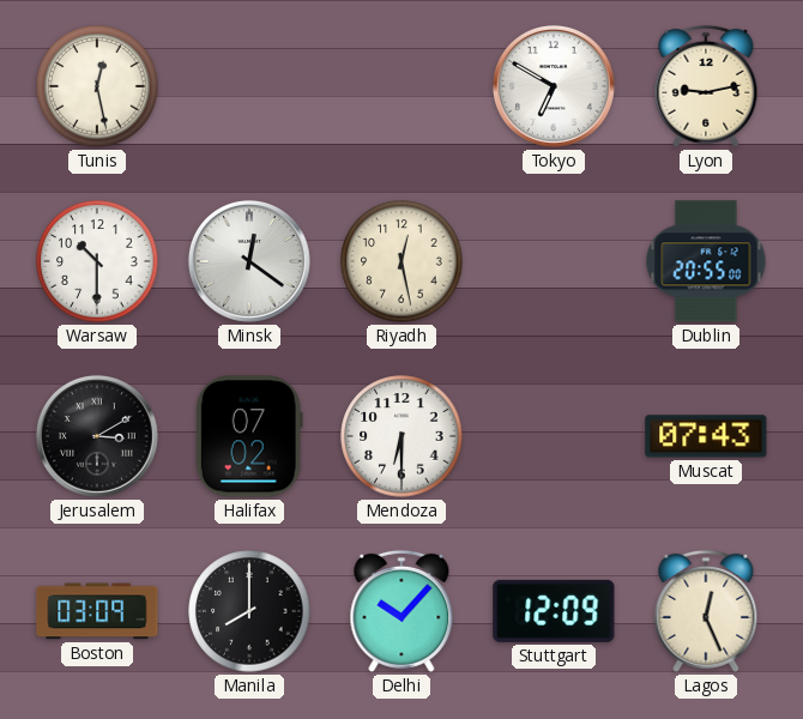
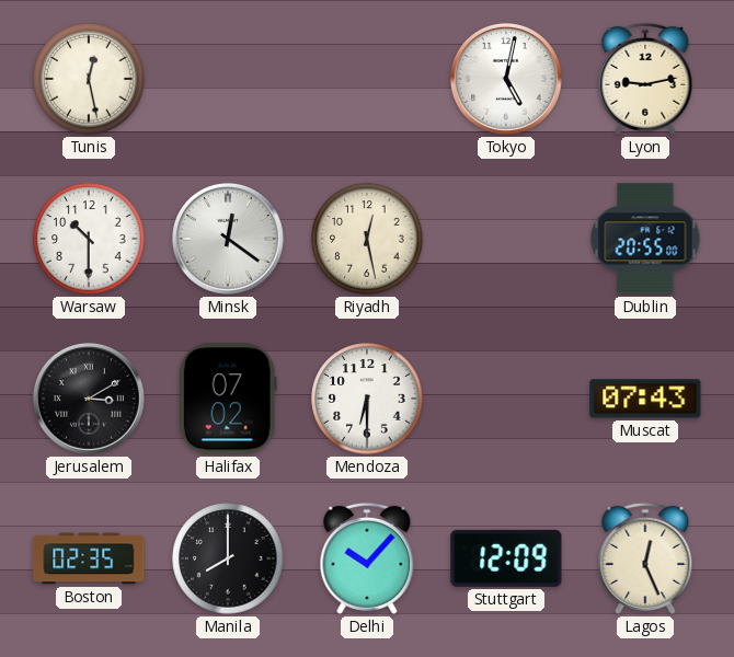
Tokyo: 6:50 -> 5:02 (506, 79)
Boston: 03:09 -> 02:35 (89, 558)
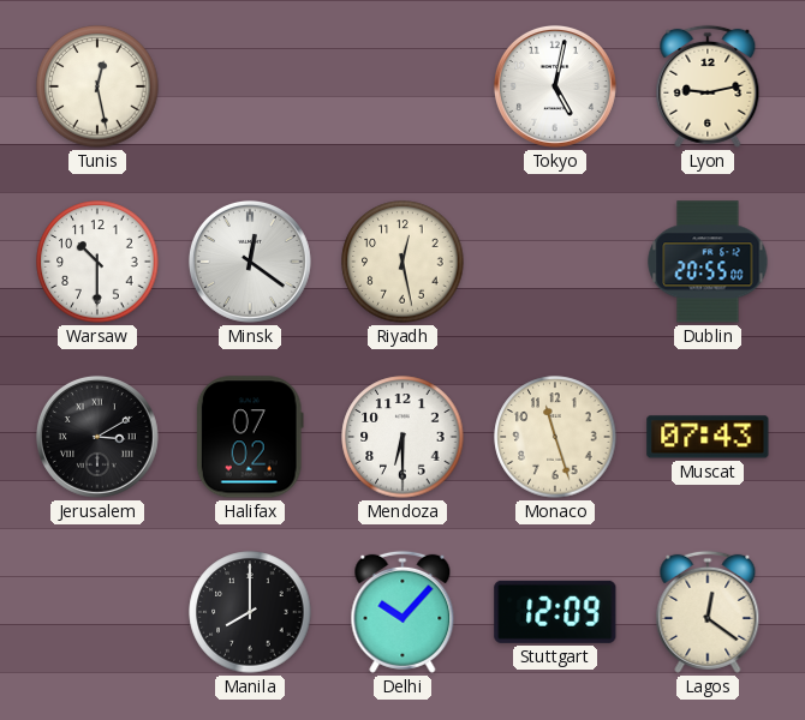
Monaco: none -> 11:27 (555, 437)
Boston: 02:35 -> none (89, 558)
Lagos: 12:26 -> 12:21 (708, 612)
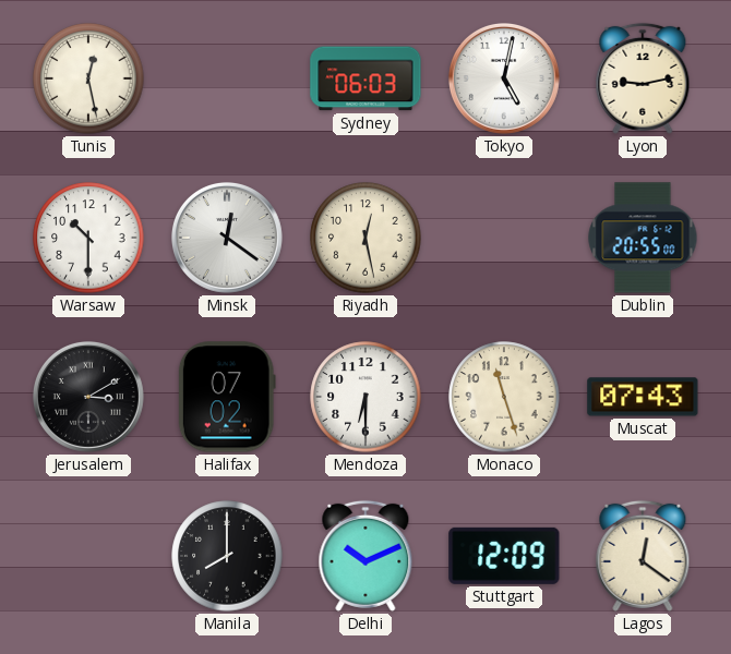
Sydney: none -> 06:03 (366, 78)
Delhi: 10:07 -> 10:11 (366, 556)
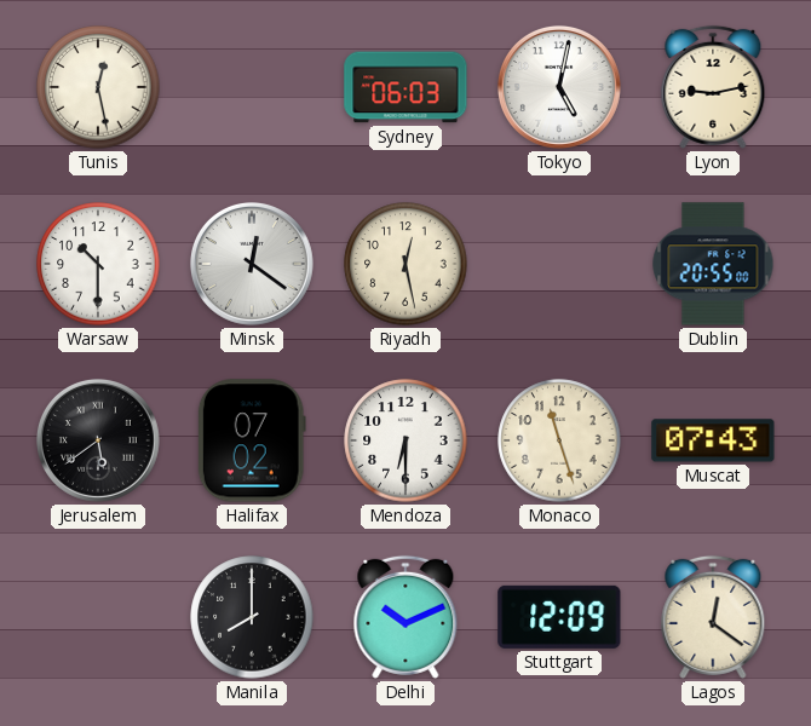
Jerusalem: 3:10 -> 5:39 (98, 440)
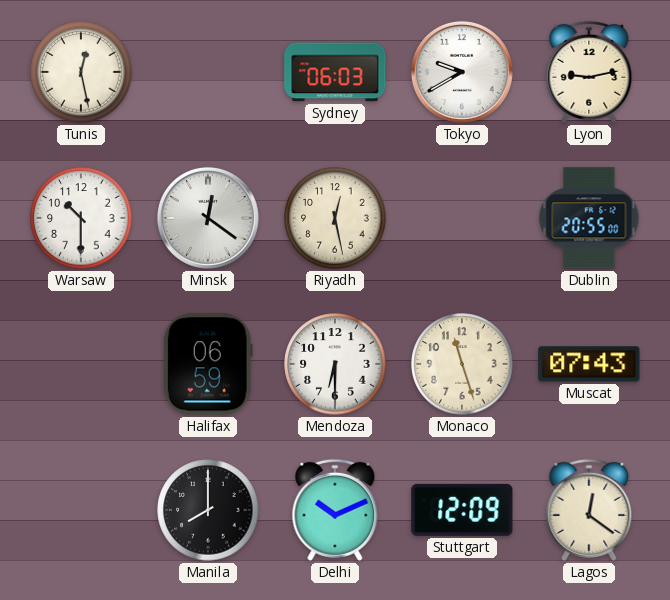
Tokyo: 5:02 -> 9:40 (462, 72)
Jerusalem: 5:39 -> none (98, 440)
Halifax: 07:02 -> 06:59 (208, 364)
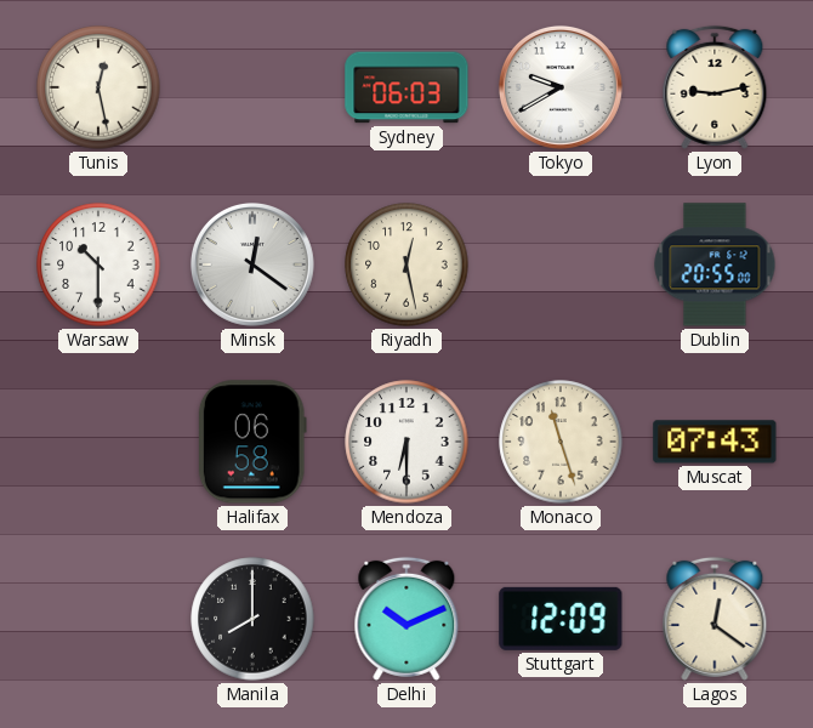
Halifax: 06:59 -> 06:58 (252, 442)
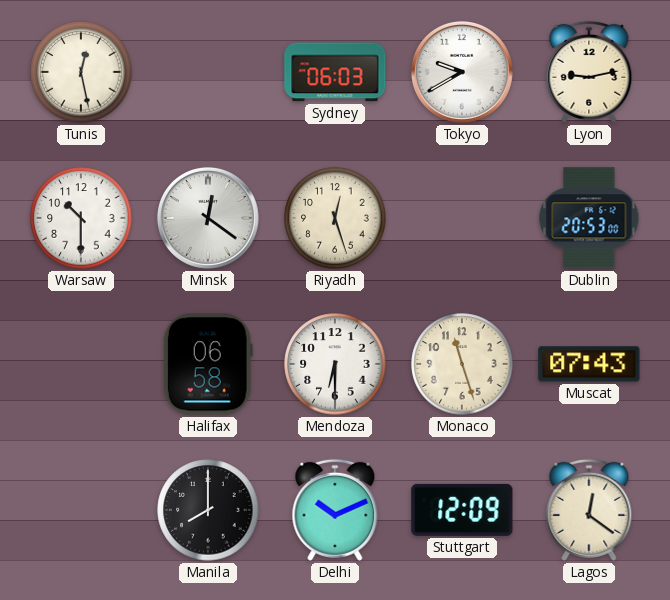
Riyadh: 12:28 -> 12:27 (335, 218)
Dublin: 20:55 -> 20:53 (589, 218)
